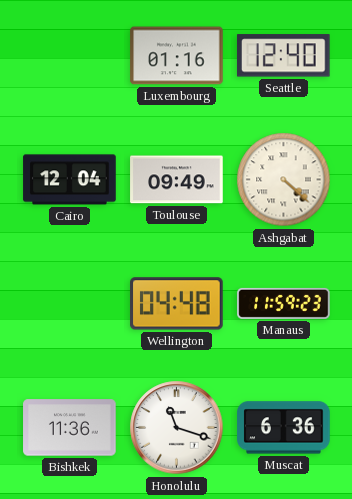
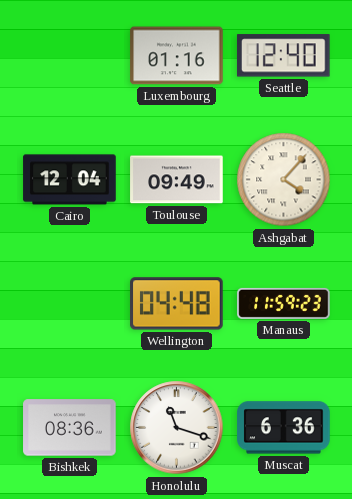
Ashgabat: 4:22 -> 4:07 (284, 180)
Bishkek: 11:36 -> 08:36 (70, 428)
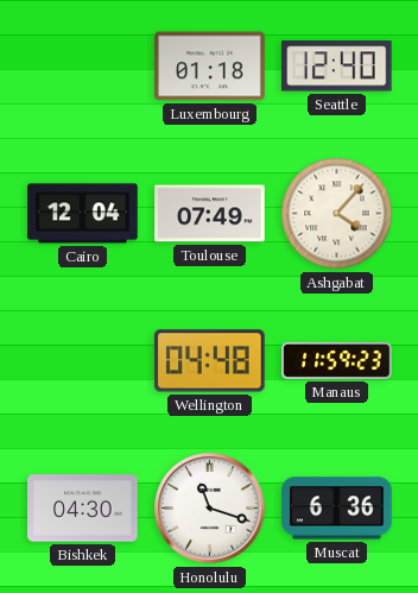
Luxembourg: 01:16 -> 01:18 (210, 67)
Toulouse: 09:49 -> 07:49 (210, 214)
Bishkek: 08:36 -> 04:30 (83, 509)
